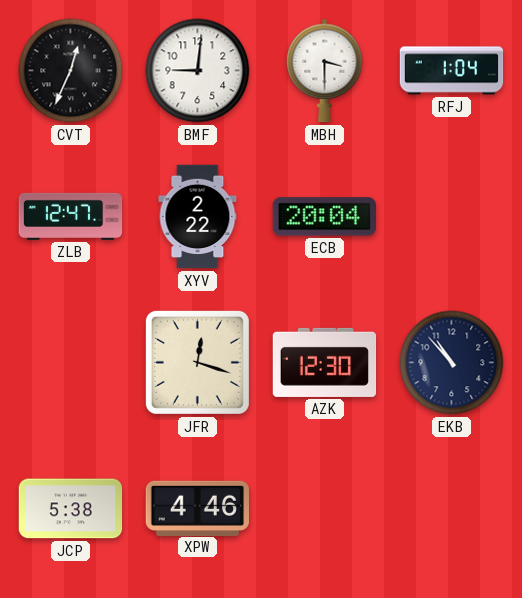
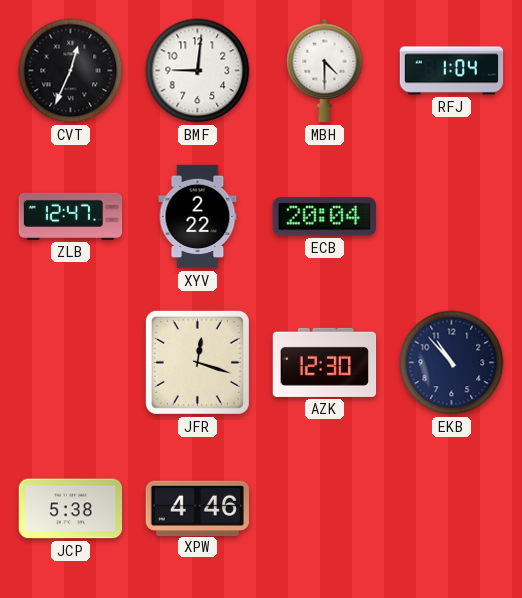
MBH: 3:30 -> 4:30 (325, 71)
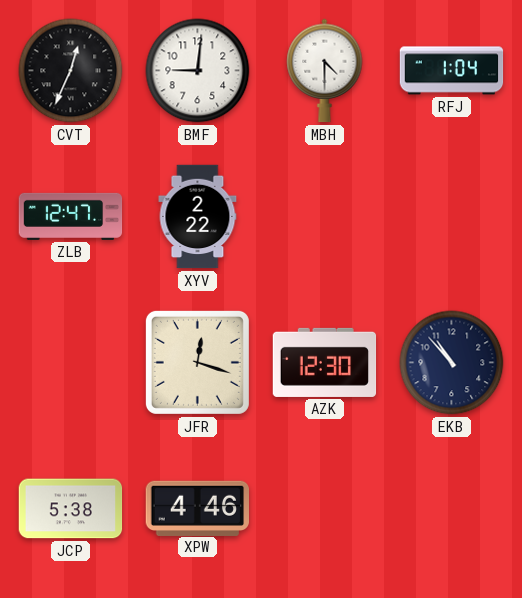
ECB: 20:04 -> none (324, 217)
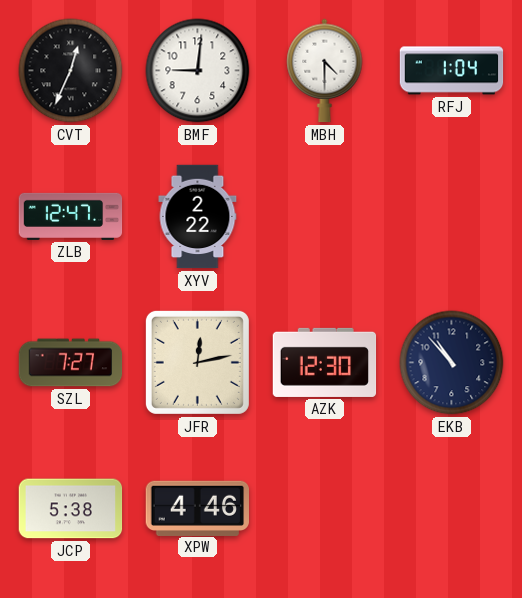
SZL: none -> 7:27 (71, 363)
JFR: 12:18 -> 12:13 (197, 362)
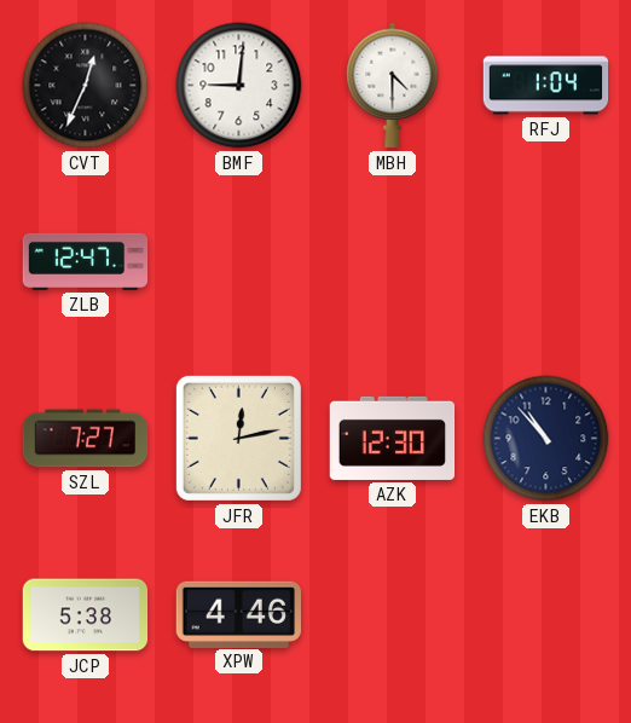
XYV: 2:22 -> none (198, 217)
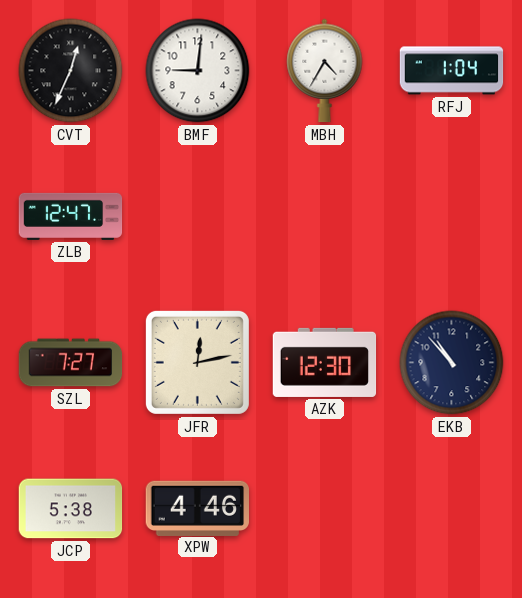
MBH: 4:30 -> 4:35 (325, 71)
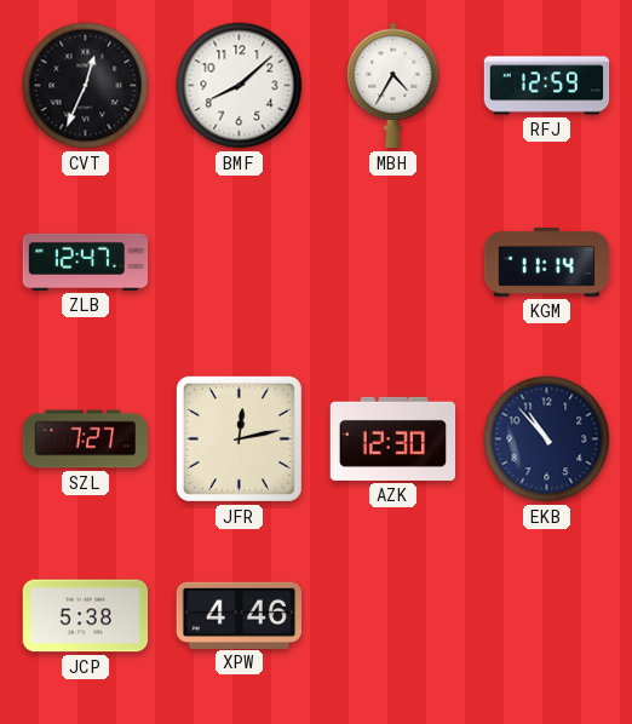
BMF: 9:01 -> 8:08 (240, 86)
RFJ: 1:04 -> 12:59 (547, 86)
KGM: none -> 11:14 (547, 263)
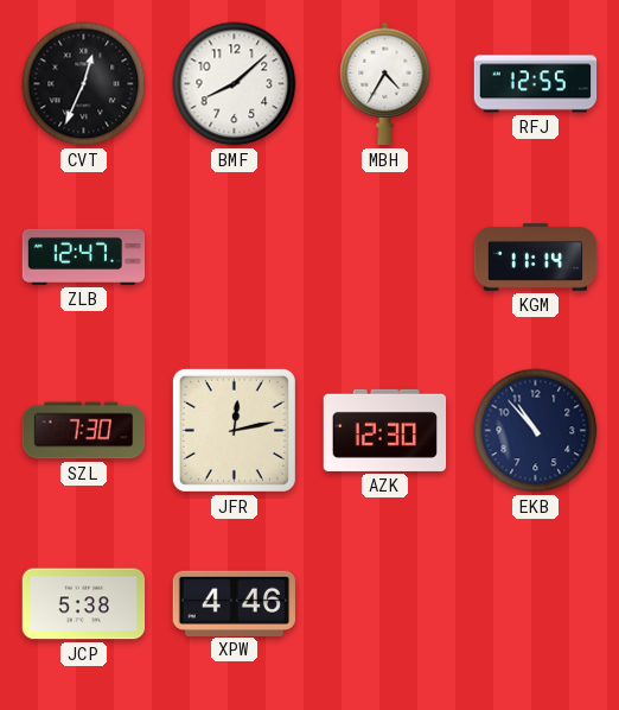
RFJ: 12:59 -> 12:55 (536, 84)
SZL: 7:27 -> 7:30 (84, 431)
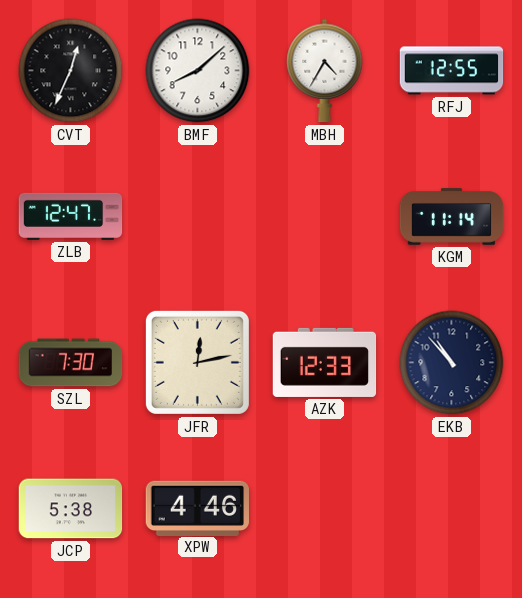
AZK: 12:30 -> 12:33 (325, 362)
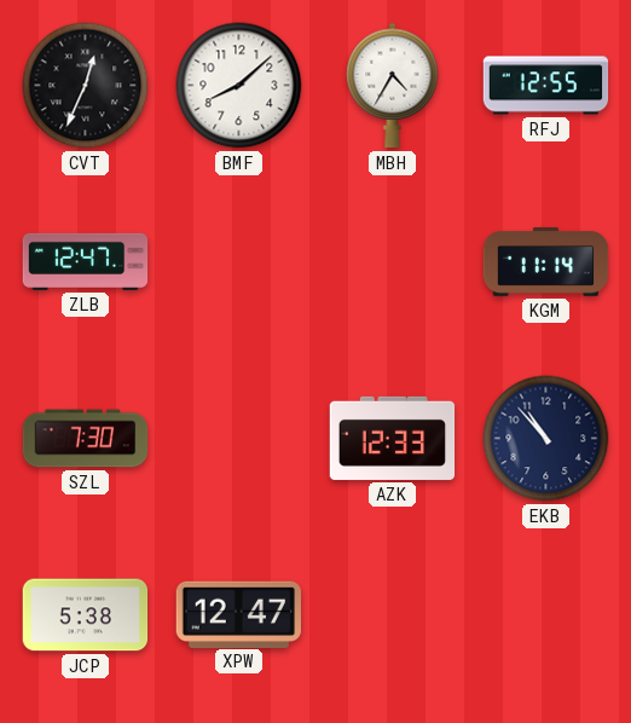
JFR: 12:13 -> none (197, 362)
XPW: 4:46 -> 12:47 (238, 614)
